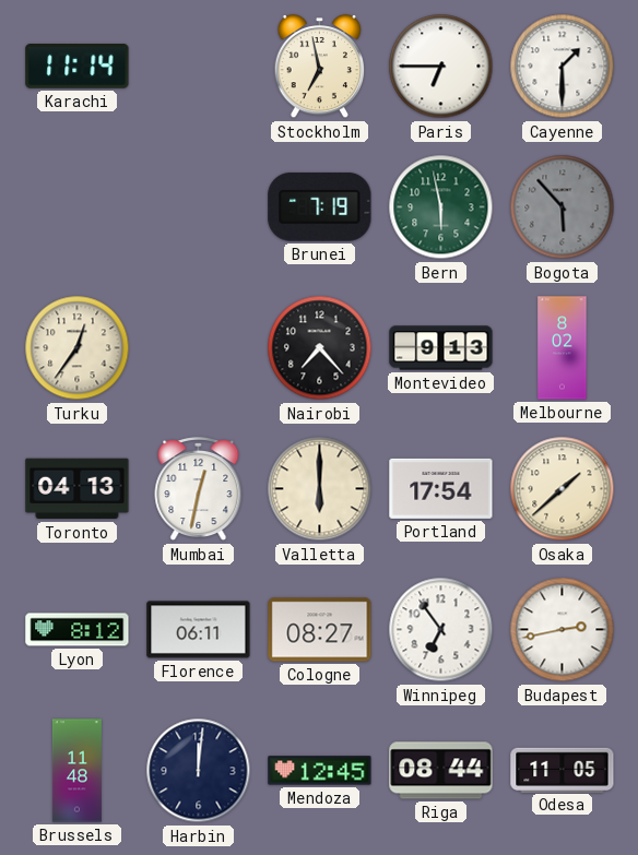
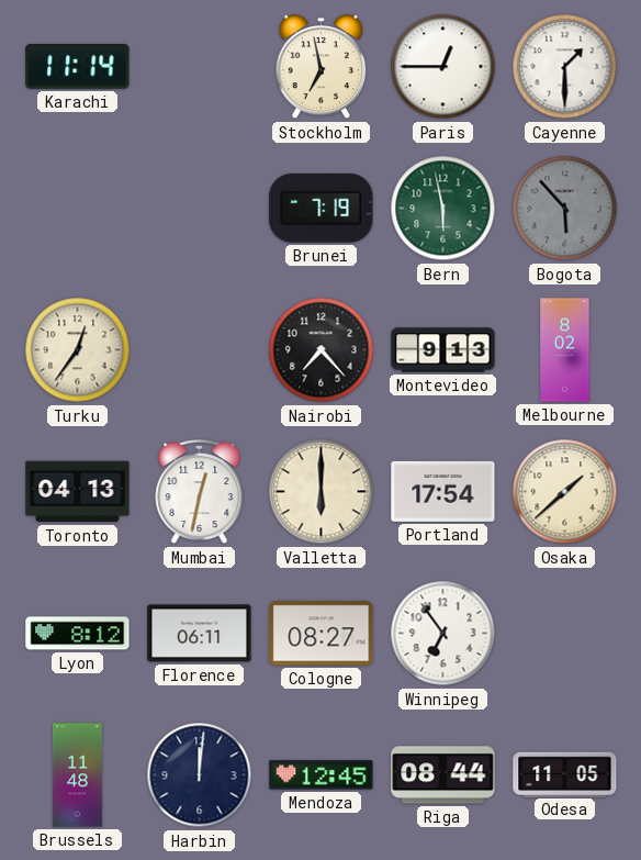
Paris: 6:45 -> 12:45 (443, 67)
Budapest: 2:43 -> none (563, 630)
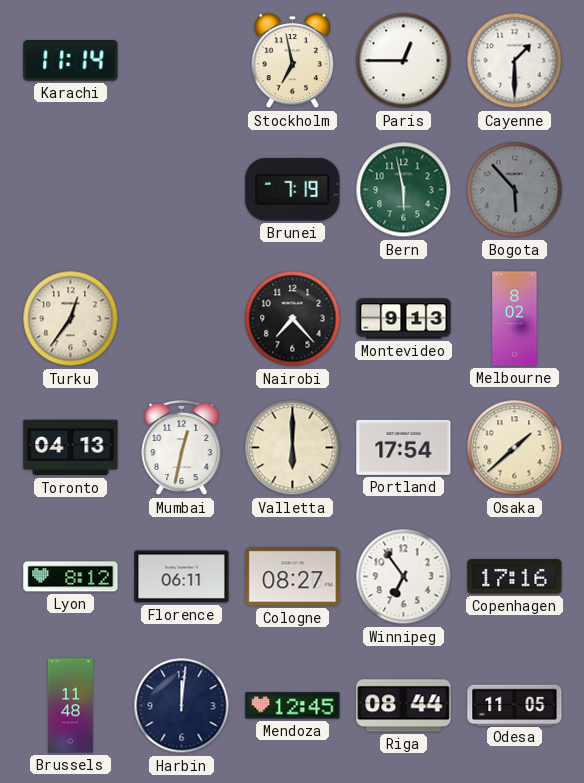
Copenhagen: none -> 17:16 (515, 577)
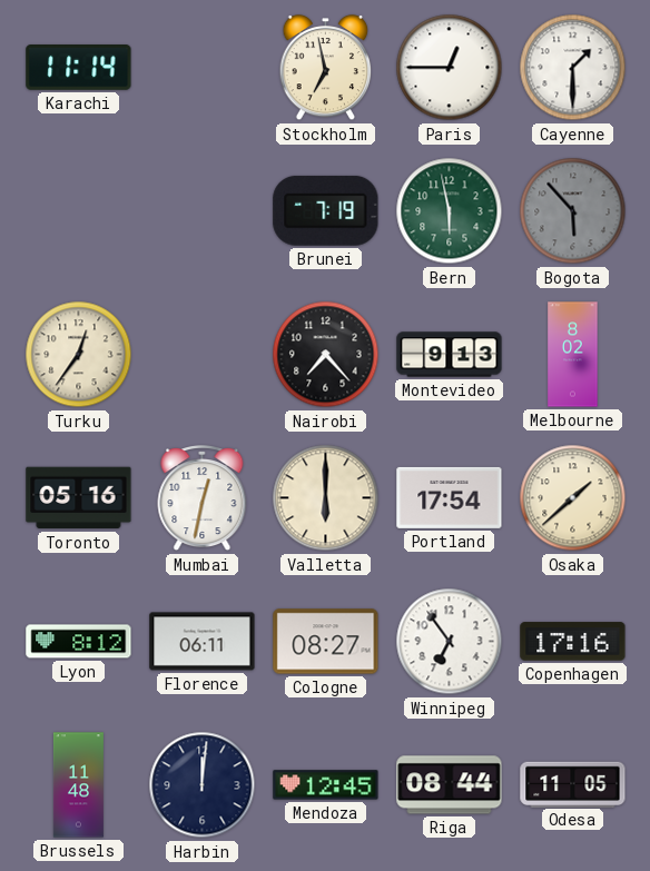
Toronto: 04:13 -> 05:16 (79, 498)
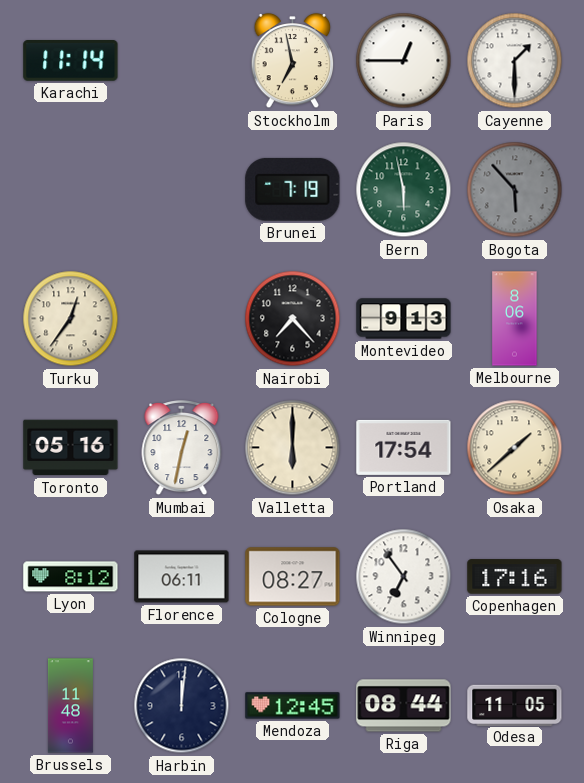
Melbourne: 8:02 -> 8:06 (515, 319)
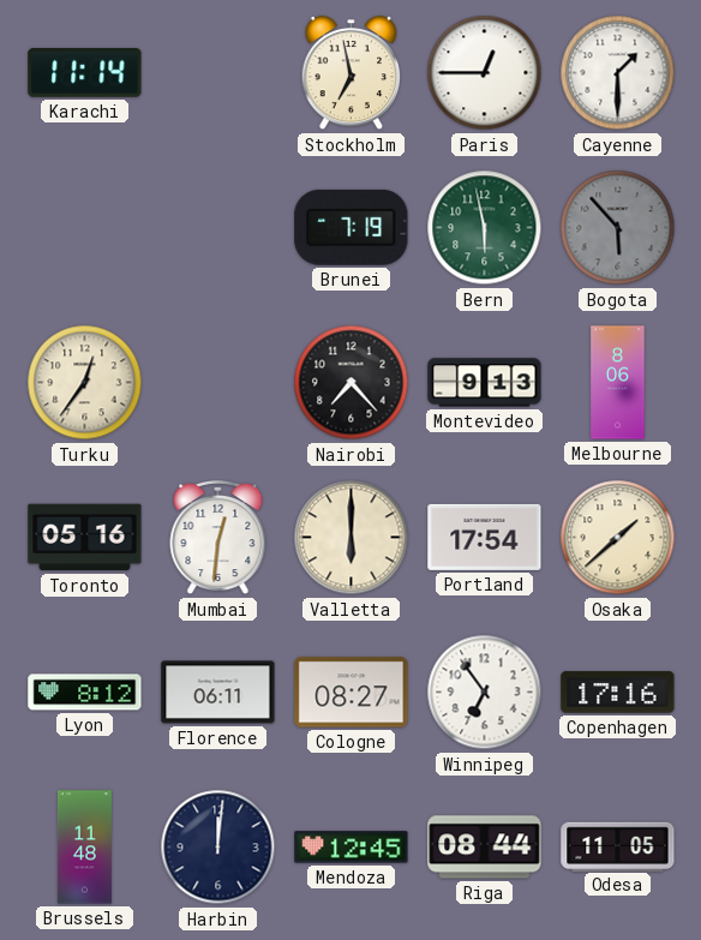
Mumbai: 12:32 -> 12:31 (218, 539)
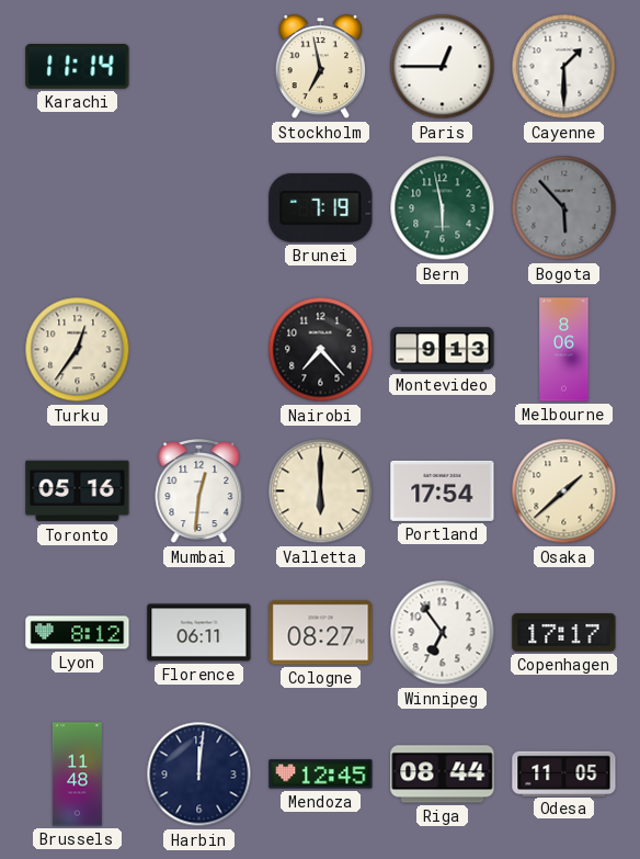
Copenhagen: 17:16 -> 17:17 (564, 633)
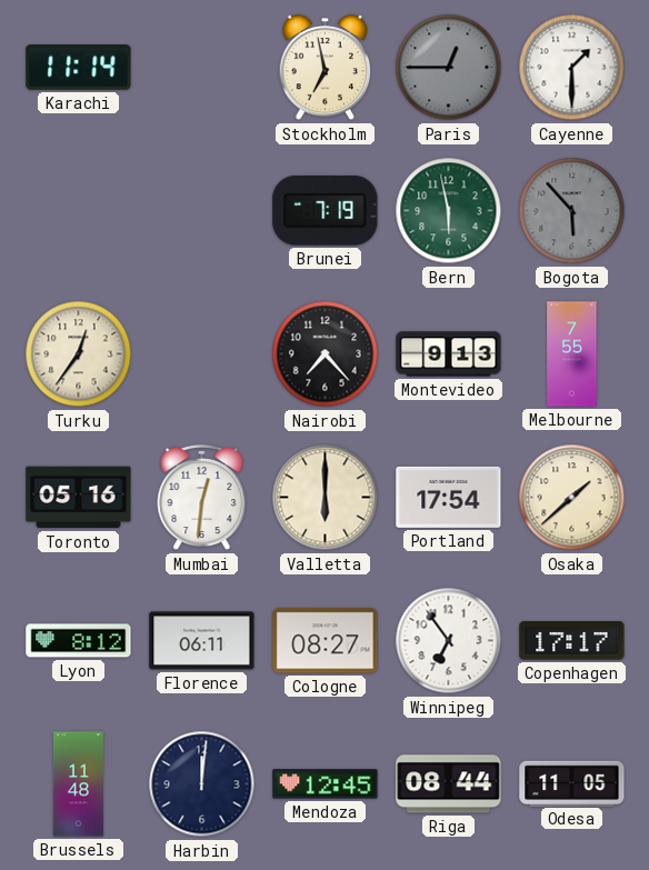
Paris dial: white -> grey (449, 68)
Melbourne: 8:06 -> 7:55 (572, 354)
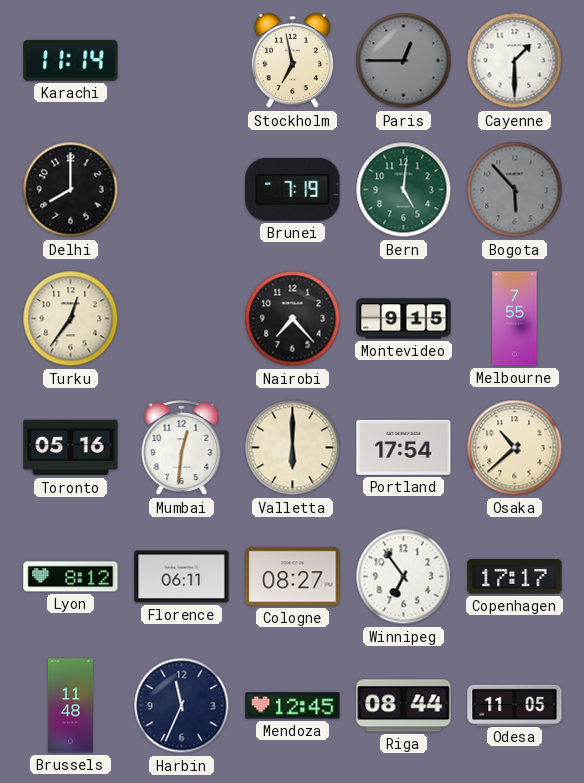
Delhi: none -> 8:00 (71, 190)
Bern: 5:58 -> 5:01 (404, 190)
Montevideo: 9:13 -> 9:15 (404, 319)
Osaka: 1:38 -> 10:38 (515, 448)
Harbin: 12:01 -> 11:34 (182, 706)
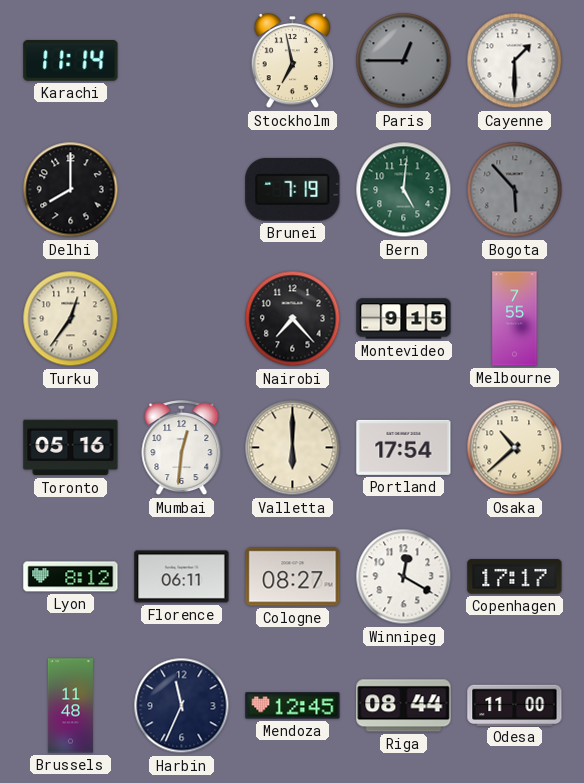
Winnipeg: 6:54 -> 12:20 (404, 577)
Odesa: 11:05 -> 11:00 (515, 705)
